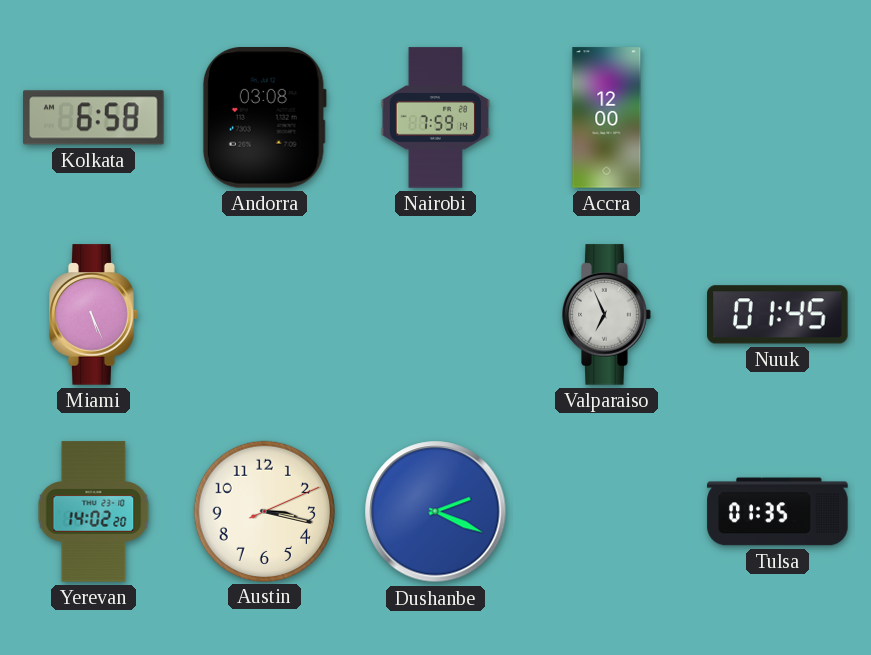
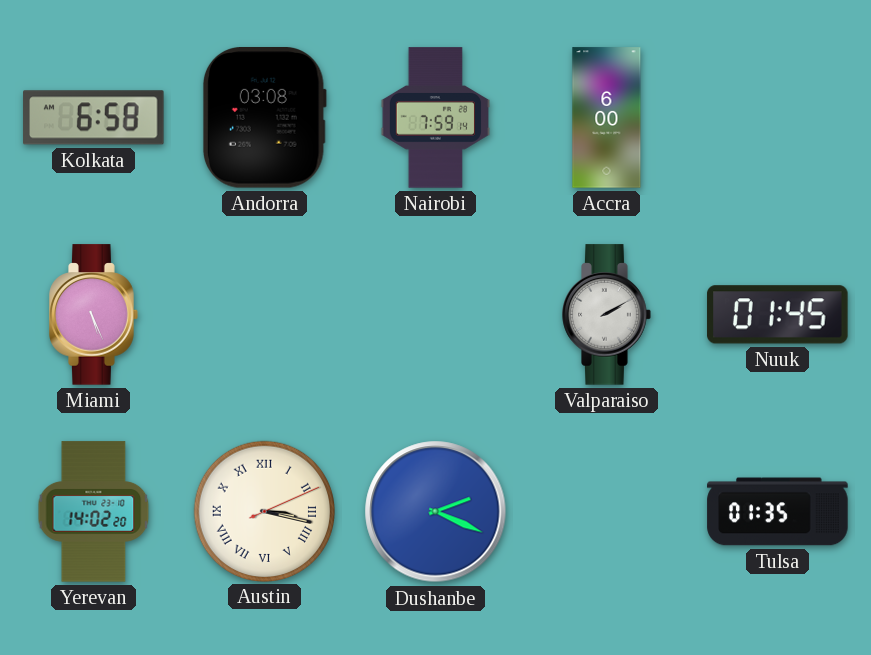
Accra: 12:00 -> 6:00 (607, 118)
Valparaiso: 6:56 -> 2:10 (607, 315)
Austin numerals: Arabic -> Roman (264, 511)
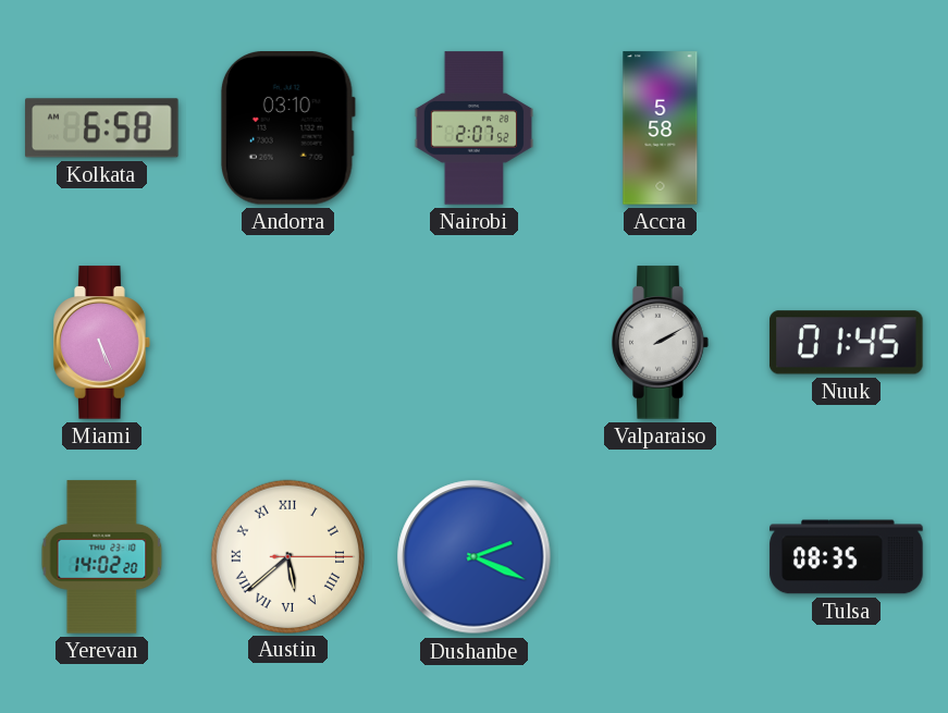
Andorra: 03:08 -> 03:10 (287, 128)
Nairobi: 7:59 -> 2:07 (473, 128)
Accra: 6:00 -> 5:58 (661, 128)
Austin: 3:17 -> 5:38 (287, 556)
Tulsa: 01:35 -> 08:35 (847, 557)
